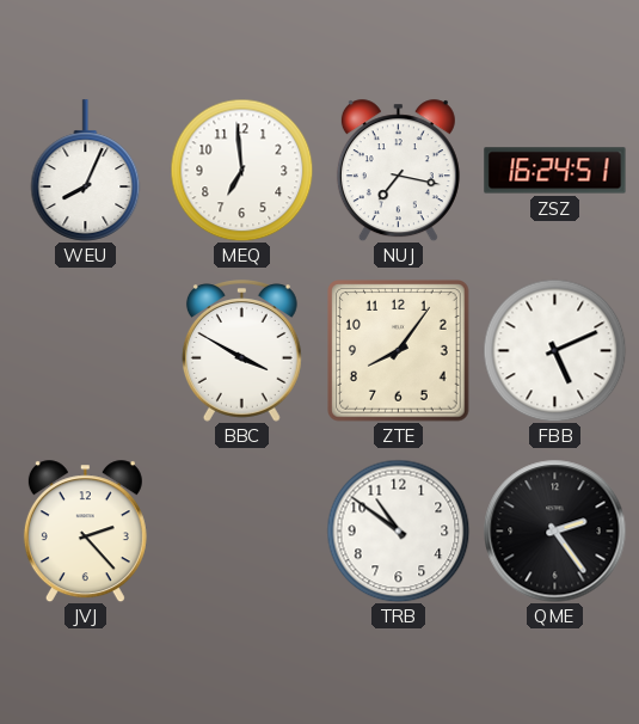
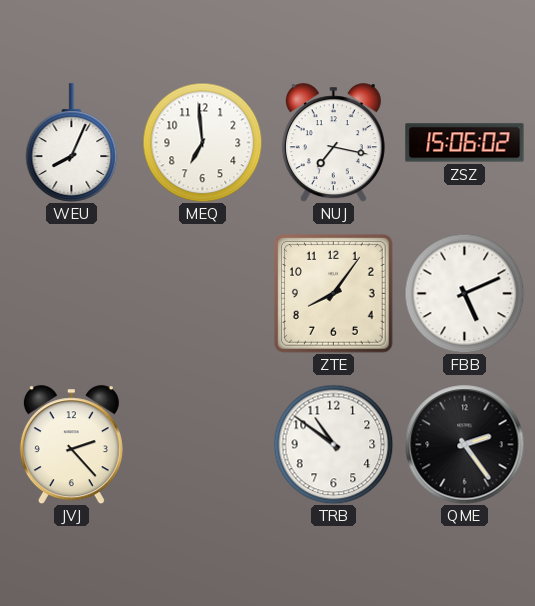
ZSZ: 16:24 -> 15:06 (465, 143)
BBC: 3:50 -> none (241, 351)
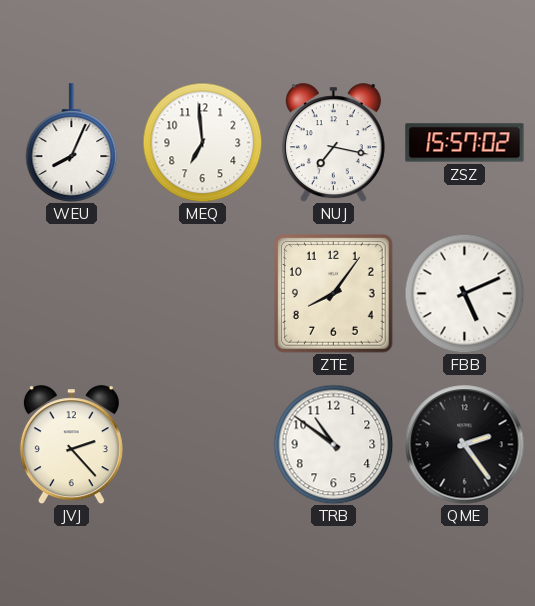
ZSZ: 15:06 -> 15:57 (465, 143)
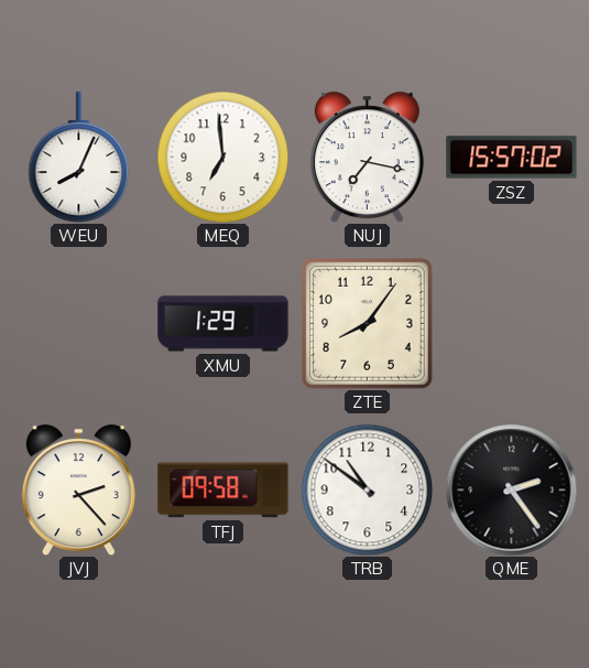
XMU: none -> 1:29 (223, 324)
FBB: 5:11 -> none (464, 293)
TFJ: none -> 09:58 (223, 491)
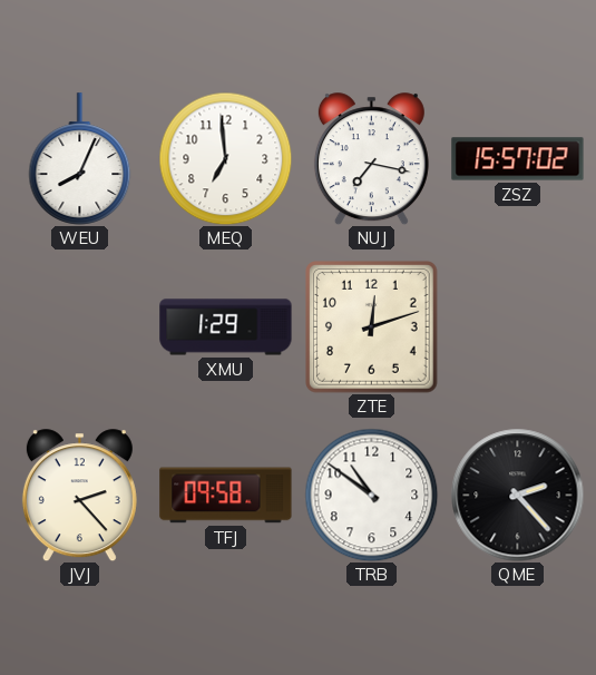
ZTE: 8:06 -> 12:12 (372, 327)
QME: 2:24 -> 2:23 (518, 496)
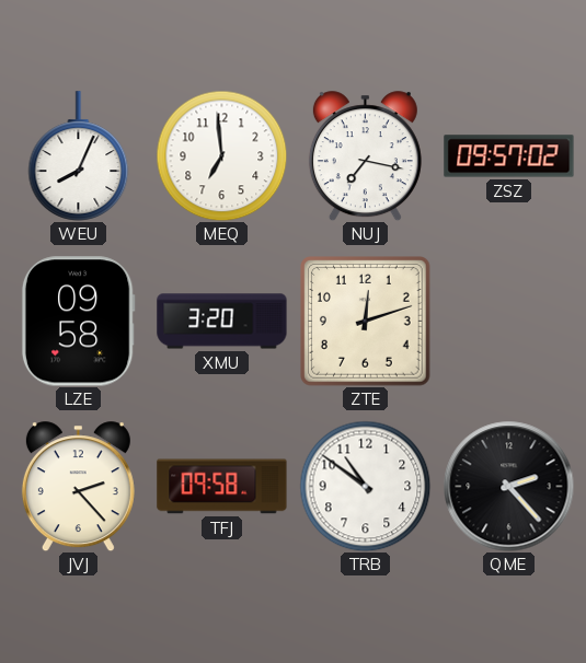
ZSZ: 15:57 -> 09:57 (509, 156)
LZE: none -> 09:58 (78, 322)
XMU: 1:29 -> 3:20 (222, 322)
